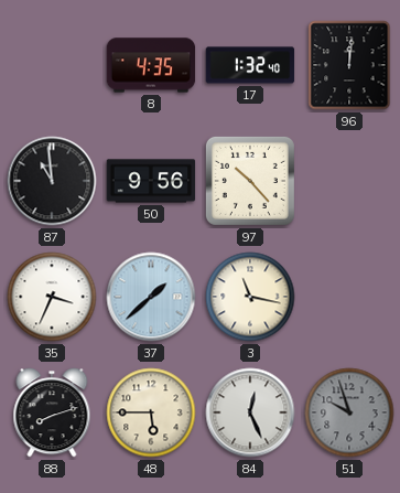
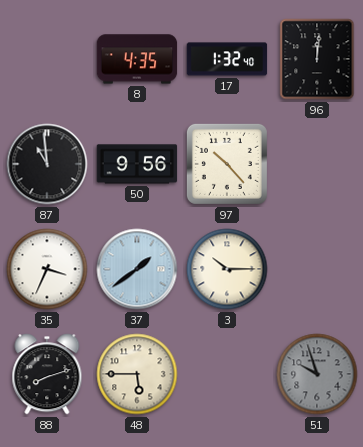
37: 1:38 -> 1:39 (137, 269)
3: 11:17 -> 10:15 (227, 269)
84: 12:26 -> none (250, 412)
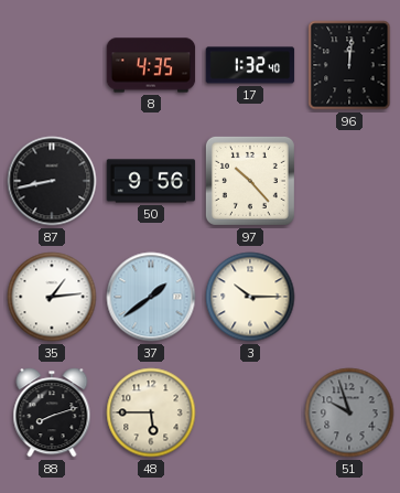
87: 10:59 -> 8:43 (52, 181)
35: 3:34 -> 1:14 (52, 297)
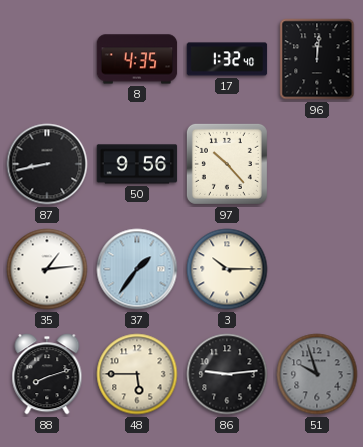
37: 1:39 -> 1:36 (137, 269)
86: none -> 9:14 (227, 374)
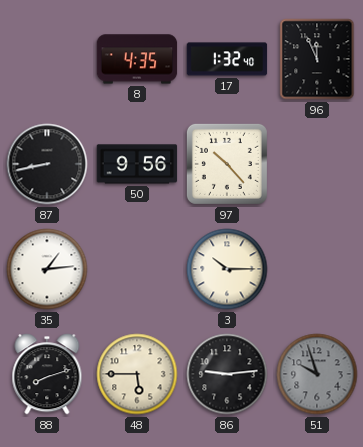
96: 12:01 -> 11:56 (317, 59)
37: 1:36 -> none (137, 269)
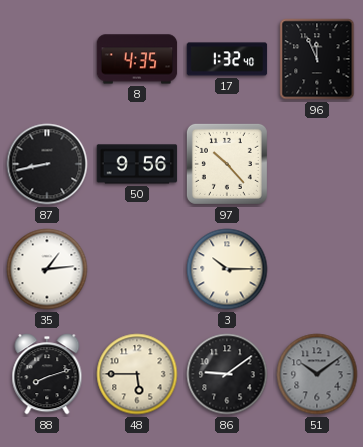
86: 9:14 -> 9:09 (227, 374)
51: 9:57 -> 10:09 (317, 374)
